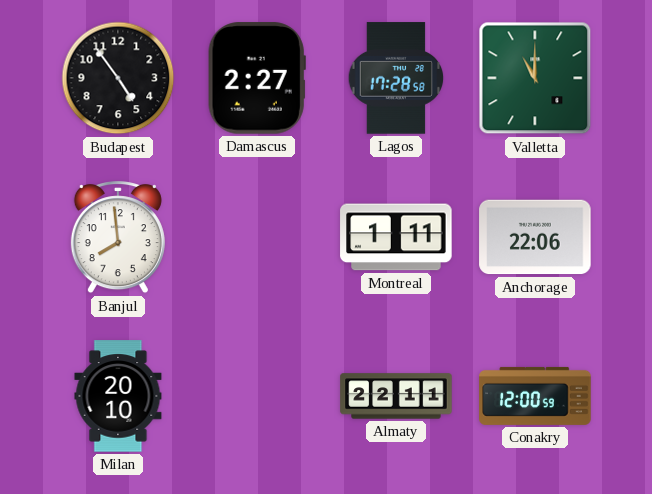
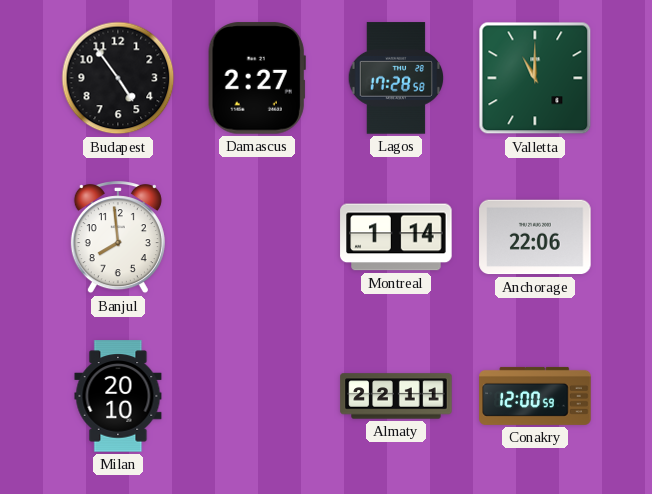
Montreal: 1:11 -> 1:14 (396, 237)
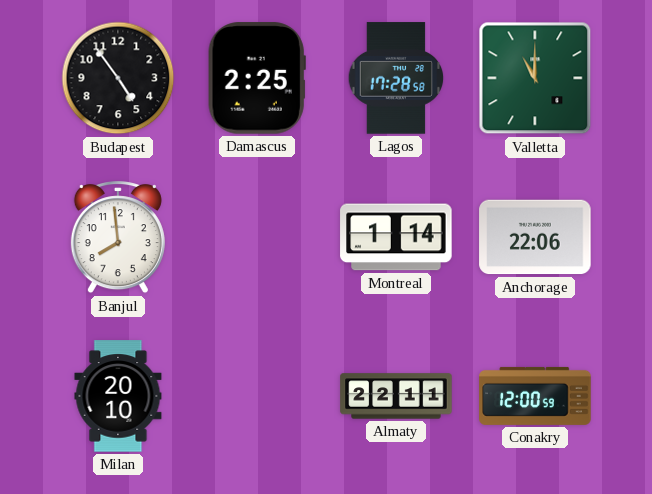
Damascus: 2:27 -> 2:25 (257, 78)
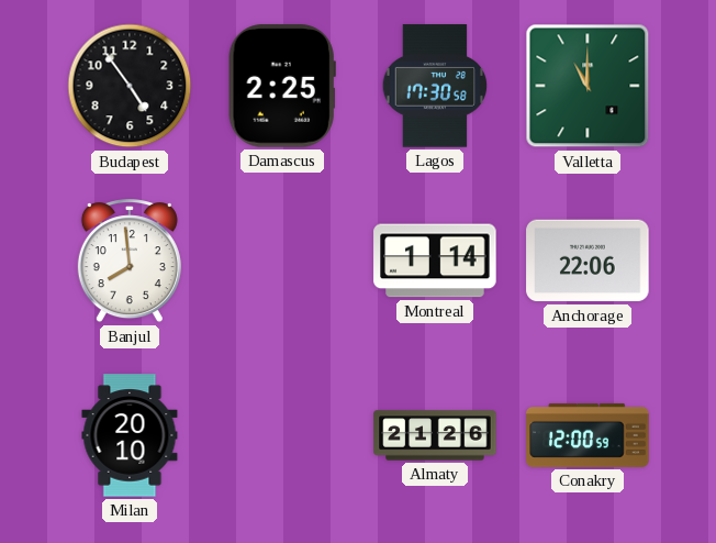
Lagos: 17:28 -> 17:30 (435, 86)
Almaty: 22:11 -> 21:26 (435, 435)
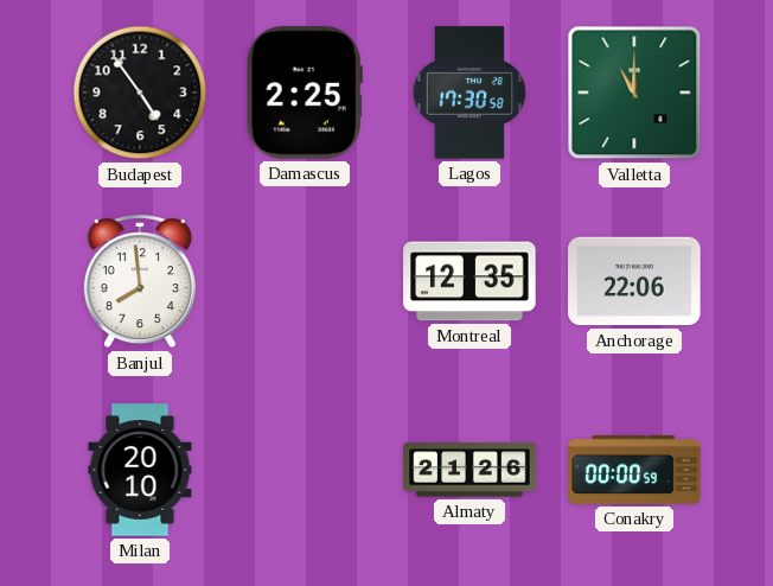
Montreal: 1:14 -> 12:35 (469, 281)
Conakry: 12:00 -> 00:00 (634, 470)
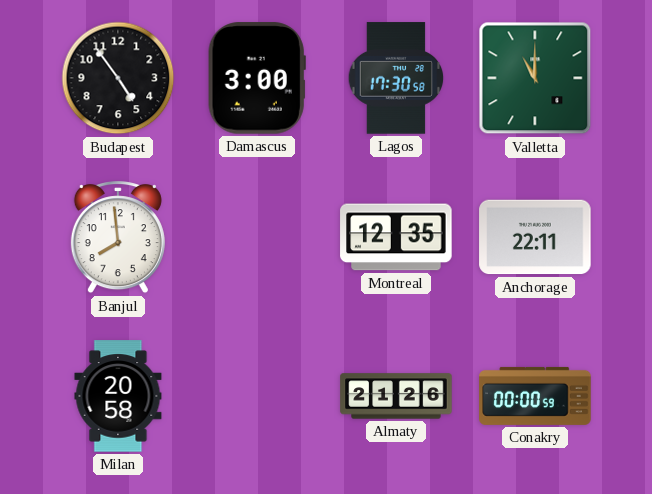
Damascus: 2:25 -> 3:00 (257, 78)
Anchorage: 22:06 -> 22:11 (535, 237)
Milan: 20:10 -> 20:58 (118, 396)
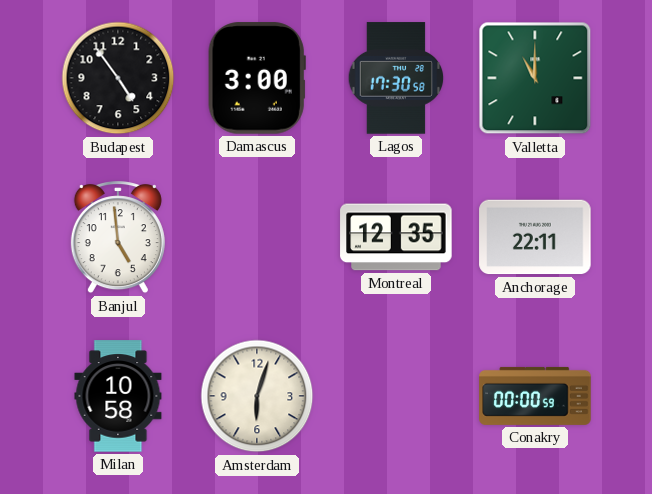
Banjul: 7:59 -> 4:59 (118, 238)
Milan: 20:58 -> 10:58 (118, 396)
Amsterdam: none -> 6:03 (257, 396)
Almaty: 21:26 -> none (396, 396)
